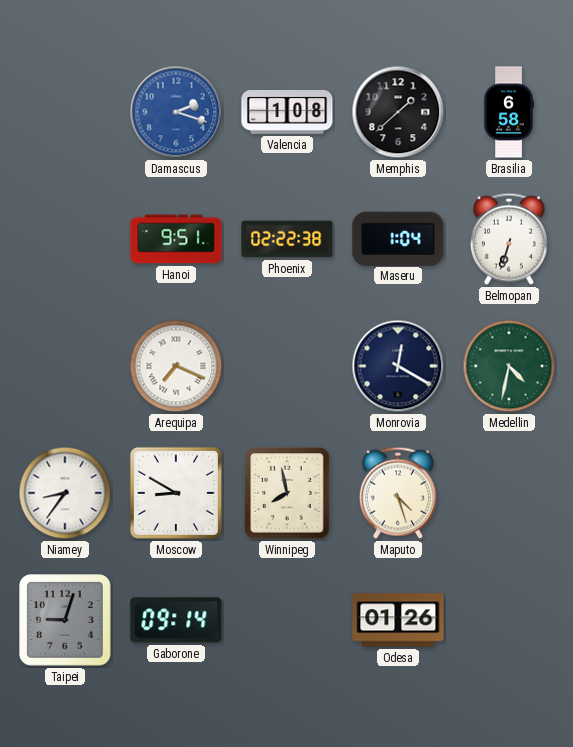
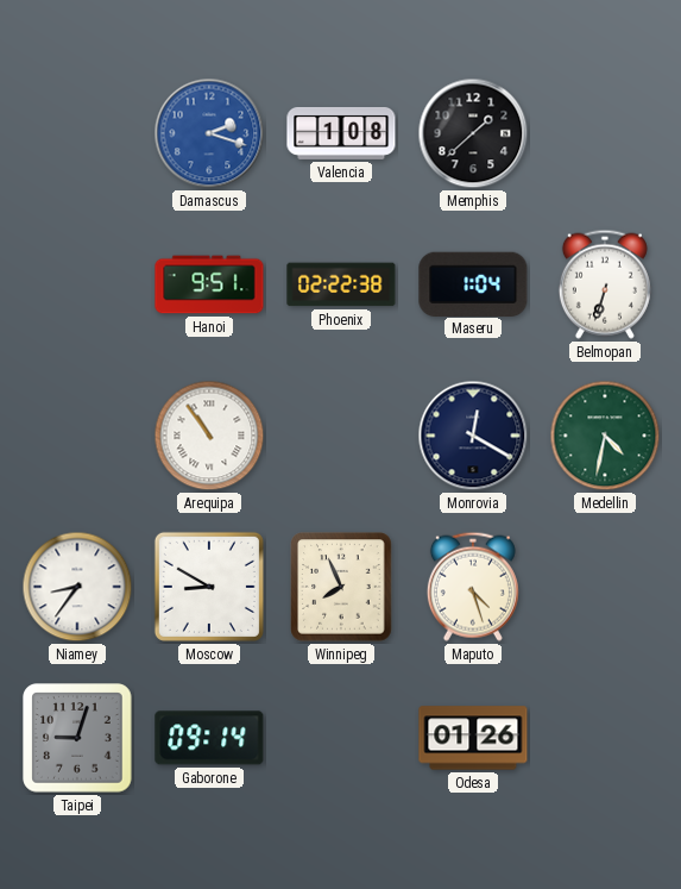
Brasilia: 6:58 -> none (508, 112)
Arequipa: 7:19 -> 10:54 (209, 436)
Winnipeg: 7:58 -> 7:56 (341, 587)
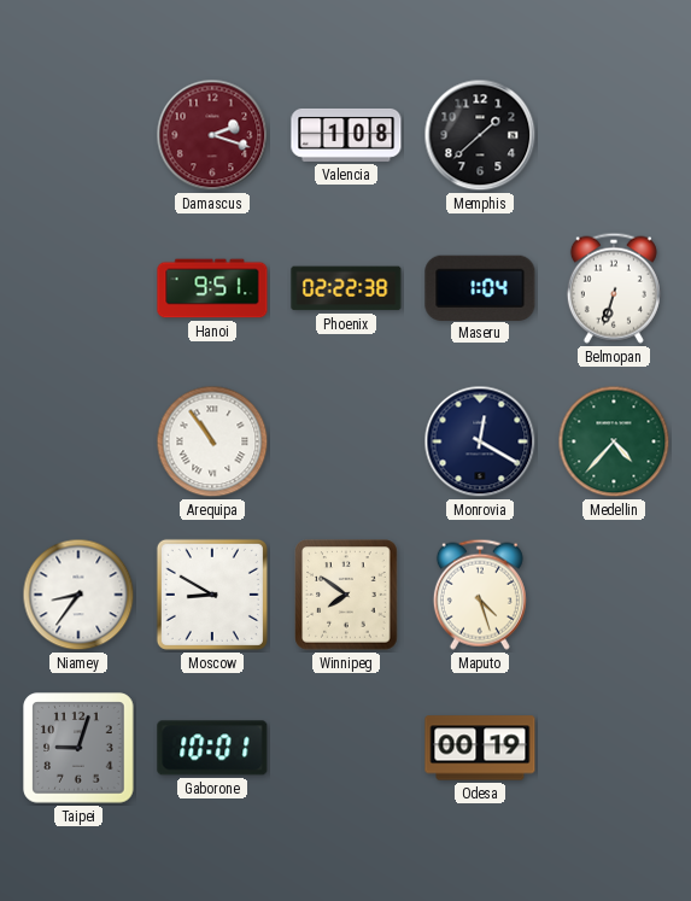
Damascus dial: blue -> burgundy (212, 135)
Medellin: 4:32 -> 4:37 (614, 441)
Winnipeg: 7:56 -> 7:51 (346, 595)
Gaborone: 09:14 -> 10:01 (212, 748)
Odesa: 01:26 -> 00:19 (480, 748)
